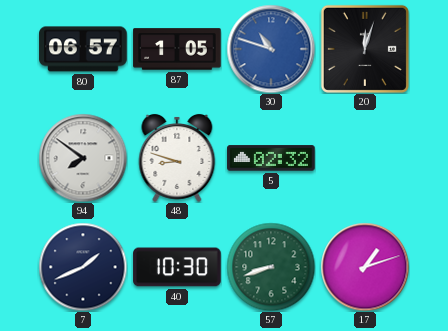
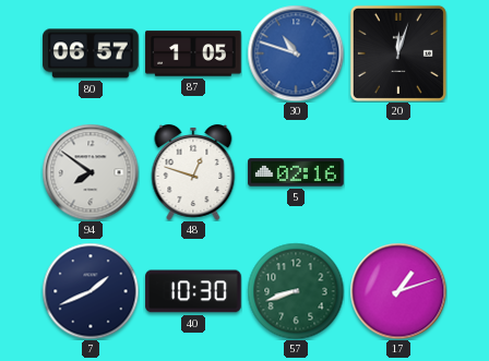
48: 8:48 -> 12:48 (193, 172)
5: 02:32 -> 02:16 (296, 172)
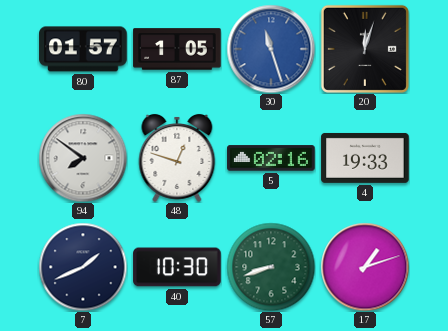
80: 06:57 -> 01:57 (83, 49)
30: 10:48 -> 11:27 (271, 49)
4: none -> 19:33 (365, 158)
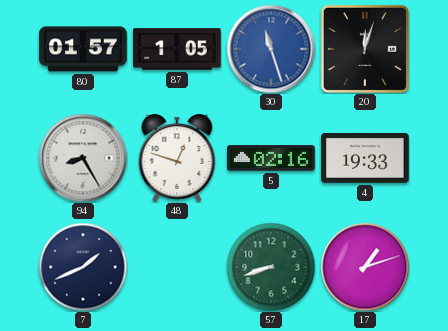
94: 7:51 -> 8:25 (83, 158)
40: 10:30 -> none (177, 267)
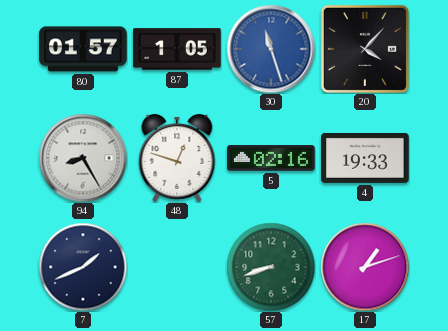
20: 12:03 -> 4:07 (365, 49)
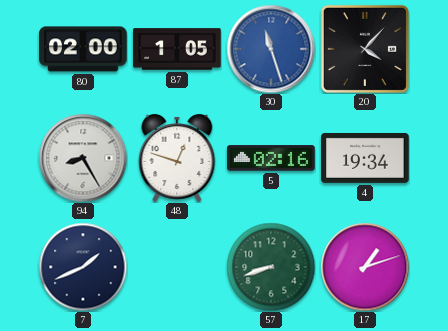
80: 01:57 -> 02:00 (83, 49)
4: 19:33 -> 19:34 (365, 158)
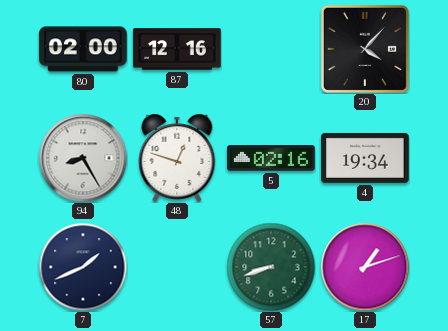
87: 1:05 -> 12:16 (177, 49)
30: 11:27 -> none (271, 49)
